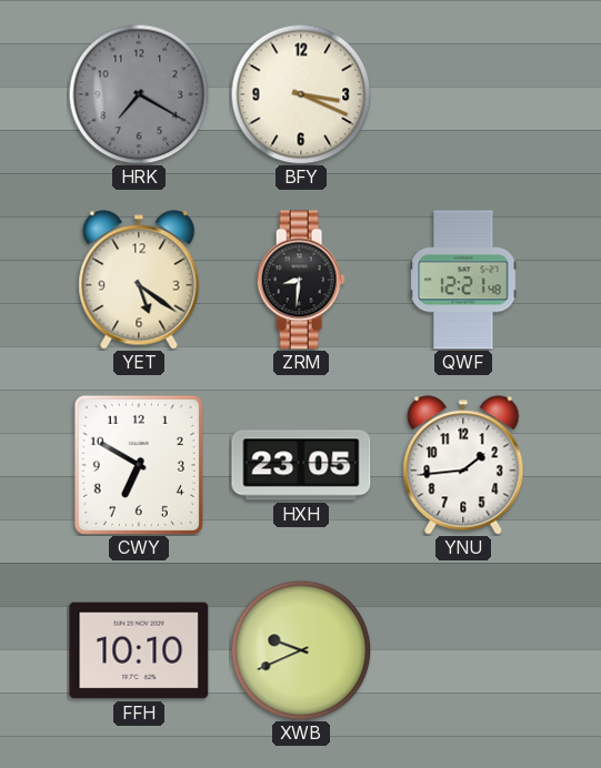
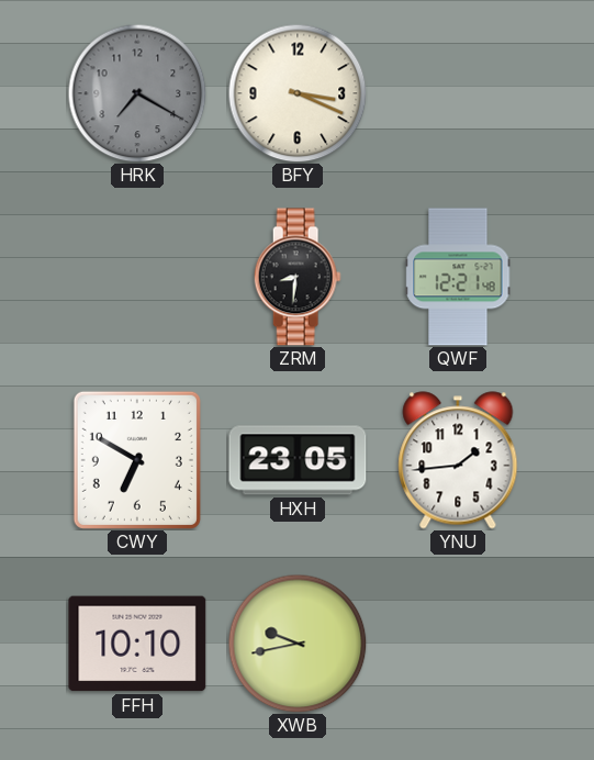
YET: 5:21 -> none (139, 280)
XWB: 9:41 -> 9:43 (298, 644)
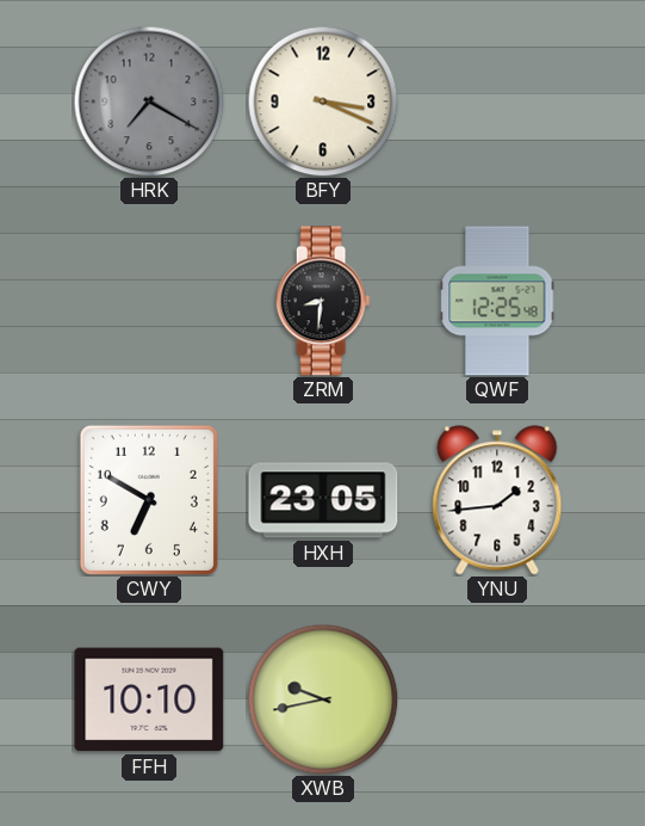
QWF: 12:21 -> 12:25 (497, 301)
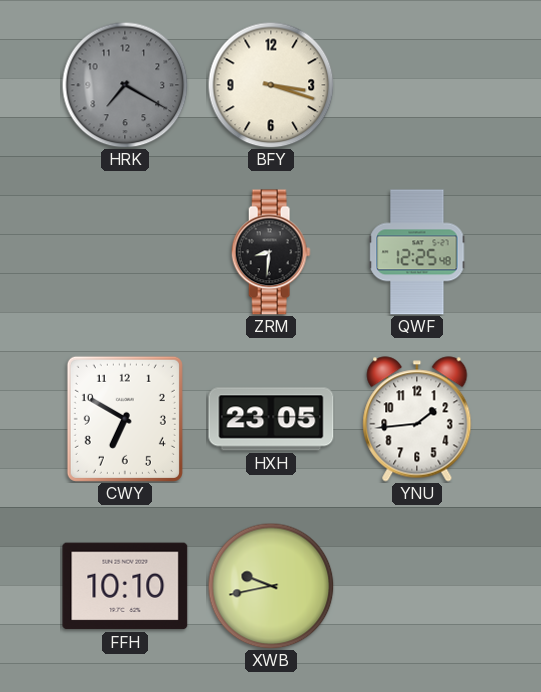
BFY: 3:19 -> 3:18 (271, 85)
